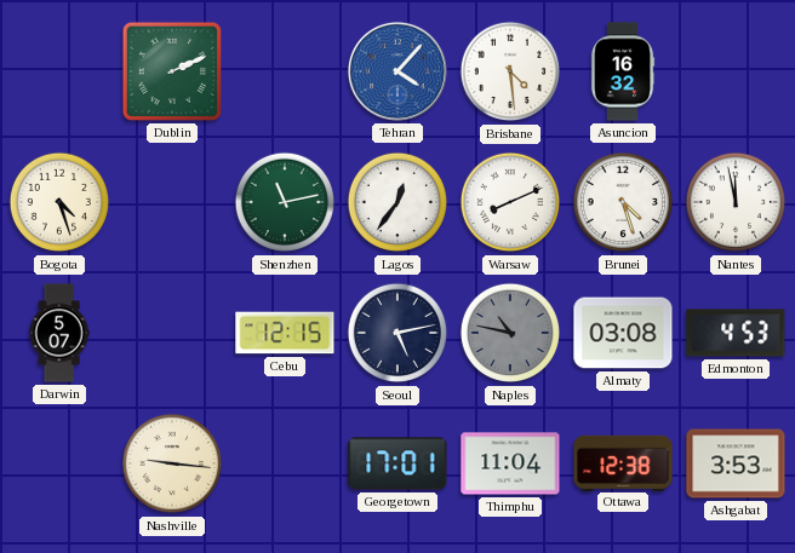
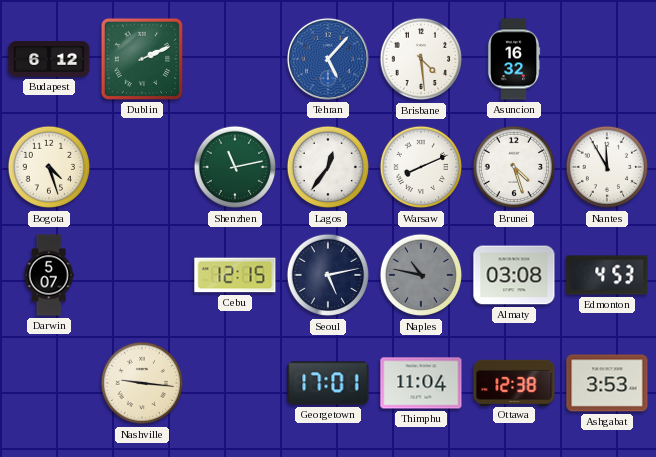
Budapest: none -> 6:12 (49, 59)
Tehran: 4:07 -> 5:07 (328, 59)
Nantes: 11:58 -> 11:55 (607, 167)
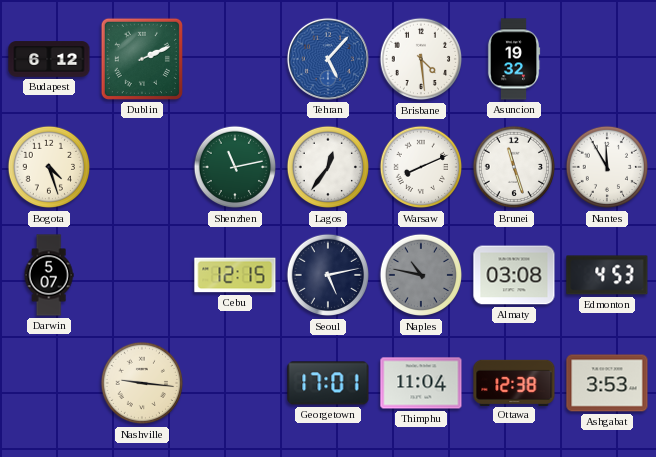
Asuncion: 16:32 -> 19:32 (514, 59)
Brunei: 4:27 -> 11:27 (514, 167)
